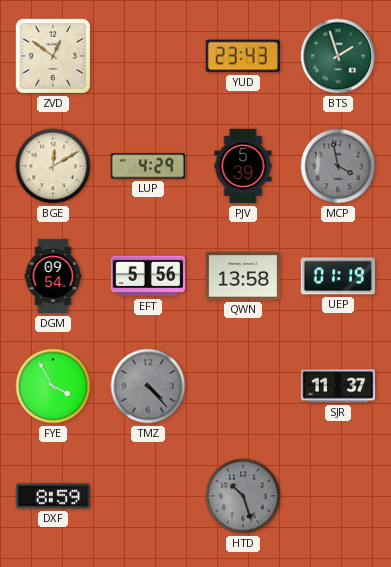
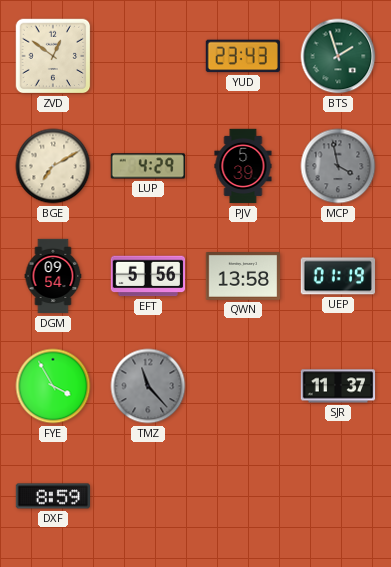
BGE: 12:10 -> 7:10 (53, 166)
TMZ: 4:23 -> 11:23 (148, 386)
HTD: 10:27 -> none (243, 496)
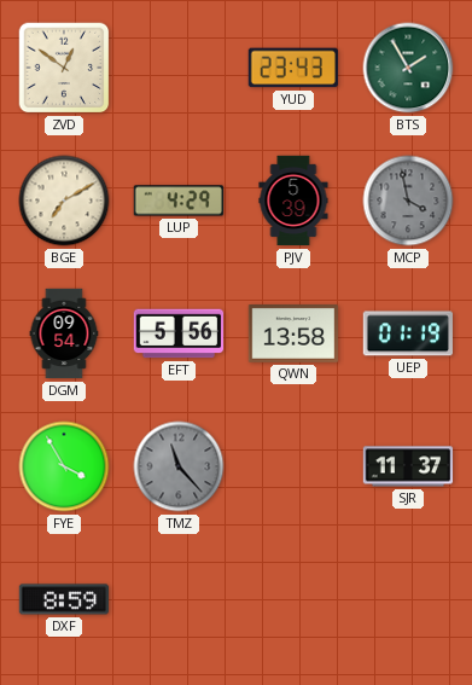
BTS: 1:57 -> 1:55 (408, 68)
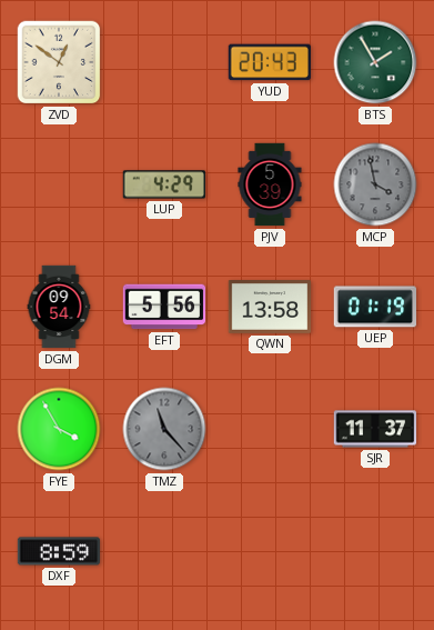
YUD: 23:43 -> 20:43 (269, 62)
BGE: 7:10 -> none (64, 201)
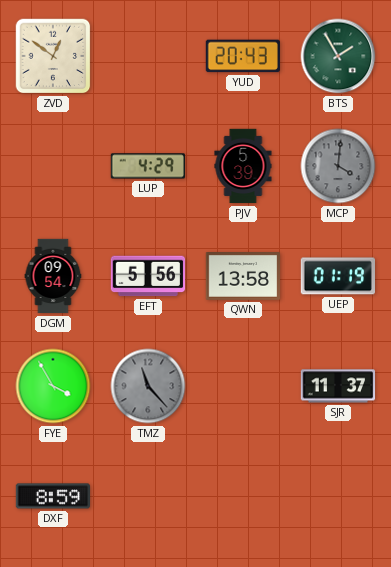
MCP: 3:58 -> 4:01 (338, 166)
